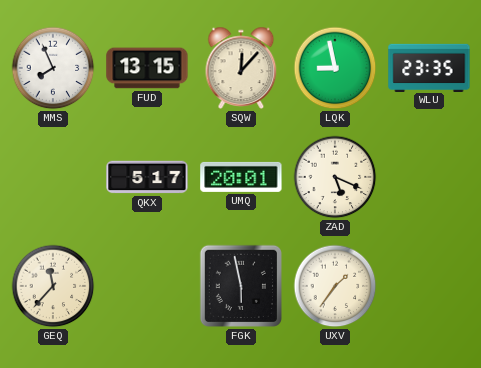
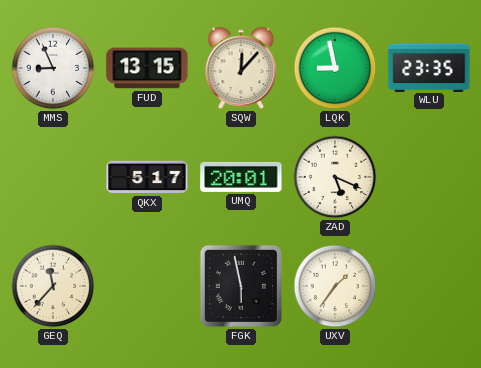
MMS: 7:56 -> 8:56 (53, 68)
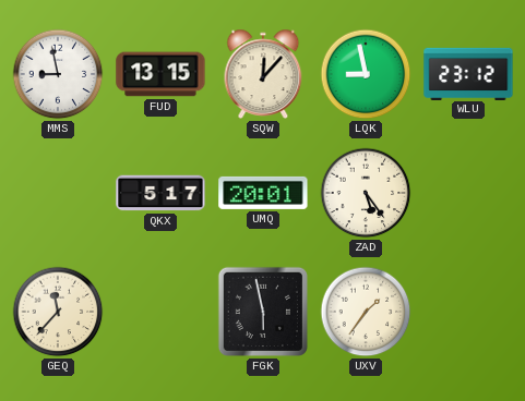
MMS: 8:56 -> 8:58 (58, 74)
WLU: 23:35 -> 23:12 (468, 73)
ZAD: 5:19 -> 5:24 (366, 193)
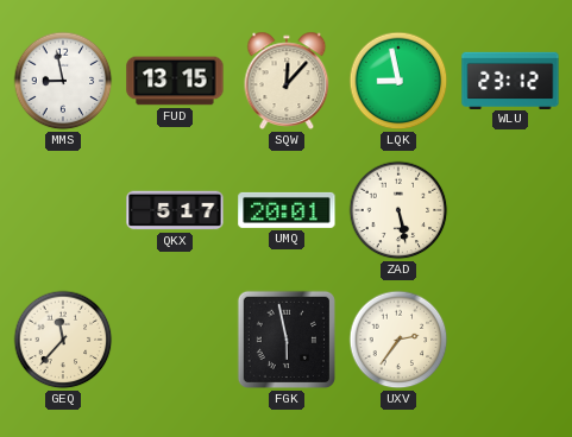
ZAD: 5:24 -> 5:28 (398, 210)
UXV: 1:36 -> 2:36 (398, 340)
